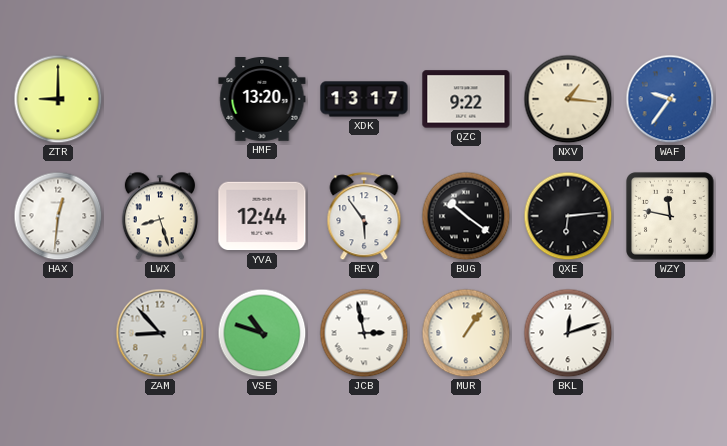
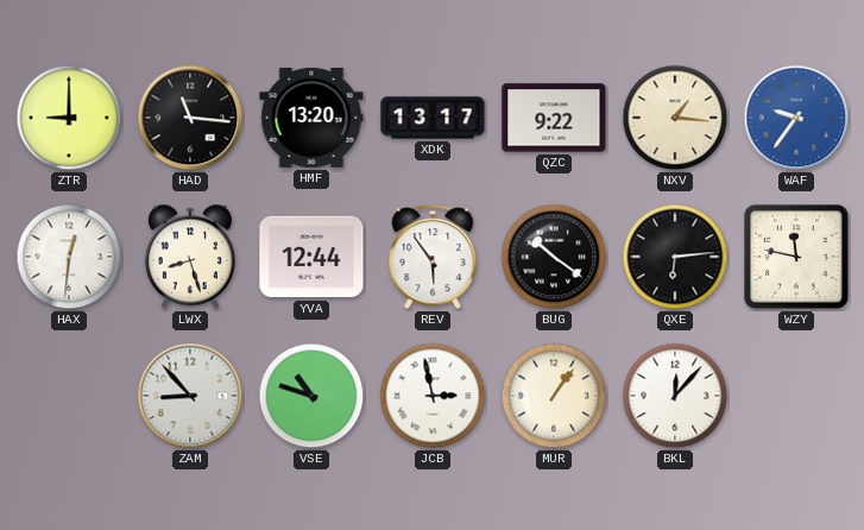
HAD: none -> 11:16 (190, 118)
BKL: 12:12 -> 12:07 (675, 396)
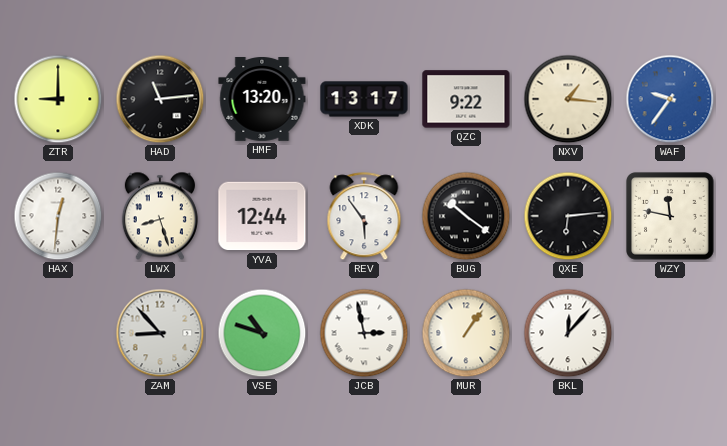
HAD: 11:16 -> 11:14 (160, 99)
